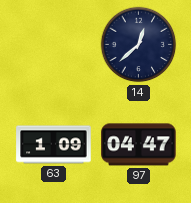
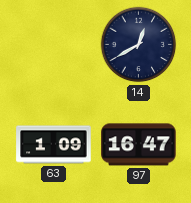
14: 12:38 -> 12:40 (139, 45)
97: 04:47 -> 16:47 (139, 145)
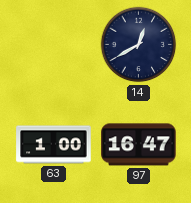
63: 1:09 -> 1:00 (54, 145)
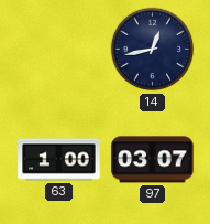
14: 12:40 -> 12:43 (153, 50)
97: 16:47 -> 03:07 (153, 160)
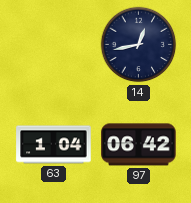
63: 1:00 -> 1:04 (54, 145)
97: 03:07 -> 06:42 (139, 145)
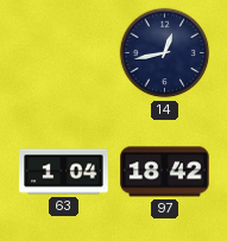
97: 06:42 -> 18:42 (165, 172)
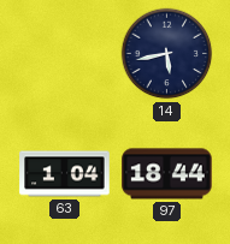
14: 12:43 -> 5:43 (167, 54)
97: 18:42 -> 18:44 (167, 174)
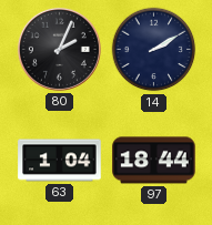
80: none -> 2:04 (59, 49)
14: 5:43 -> 2:10 (154, 50)
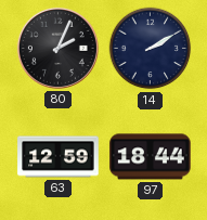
63: 1:04 -> 12:59 (59, 157)
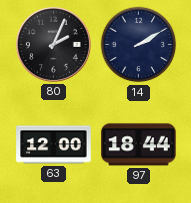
63: 12:59 -> 12:00 (54, 145)
